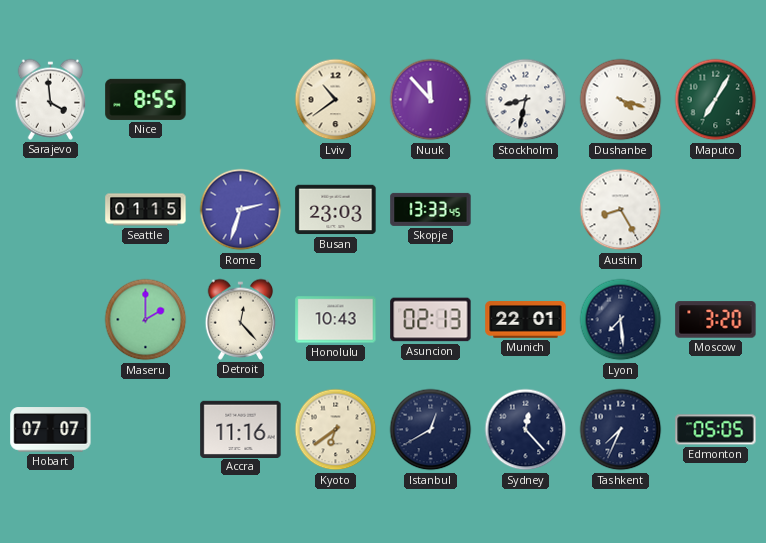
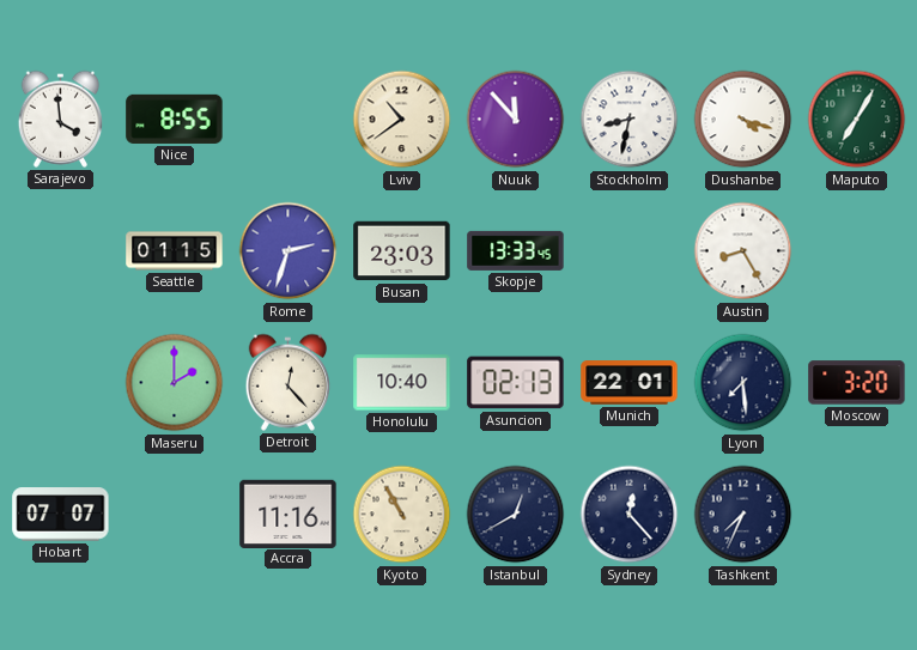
Honolulu: 10:43 -> 10:40 (402, 383)
Kyoto: 6:39 -> 10:55 (402, 515)
Edmonton: 05:05 -> none (716, 430)
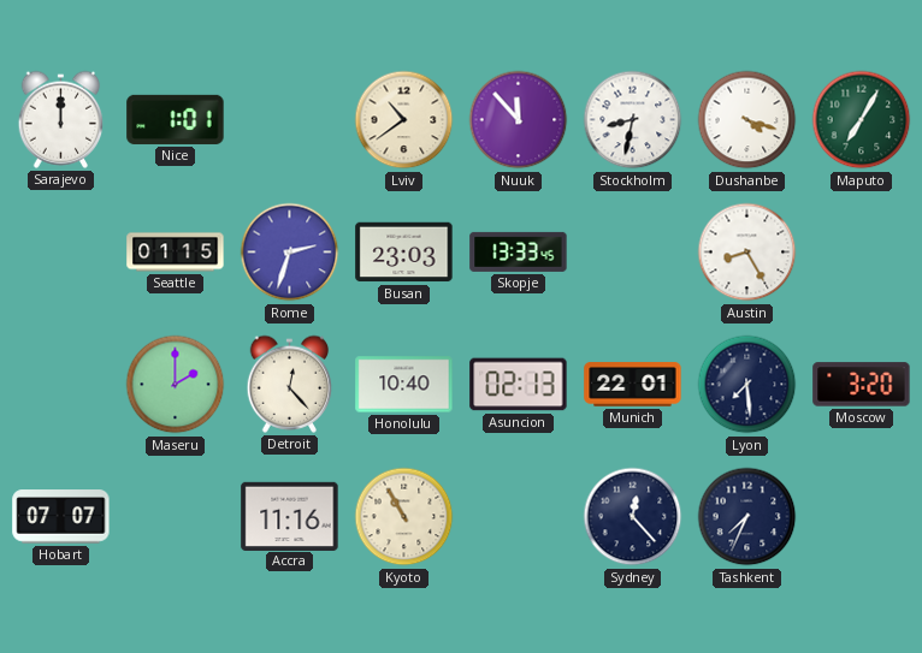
Sarajevo: 3:59 -> 12:00 (61, 119)
Nice: 8:55 -> 1:01 (176, 119)
Istanbul: 12:40 -> none (516, 515)
